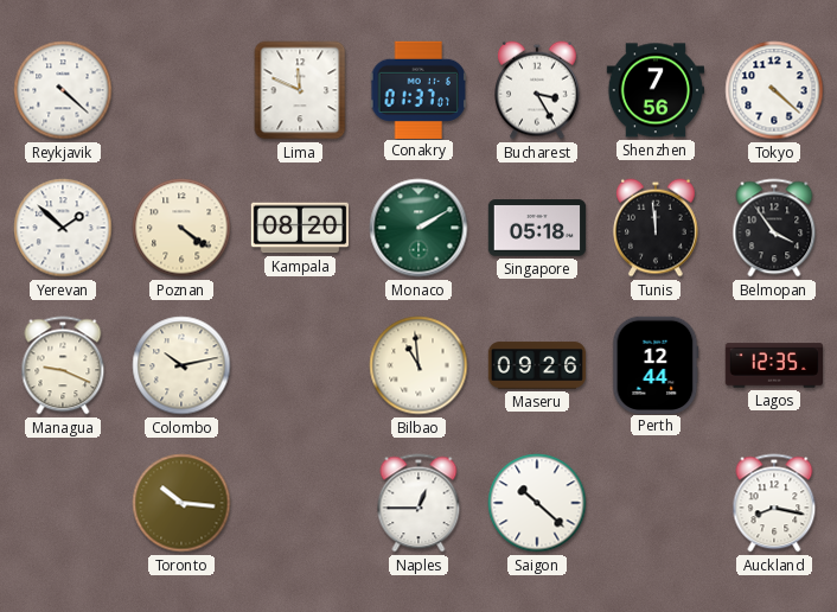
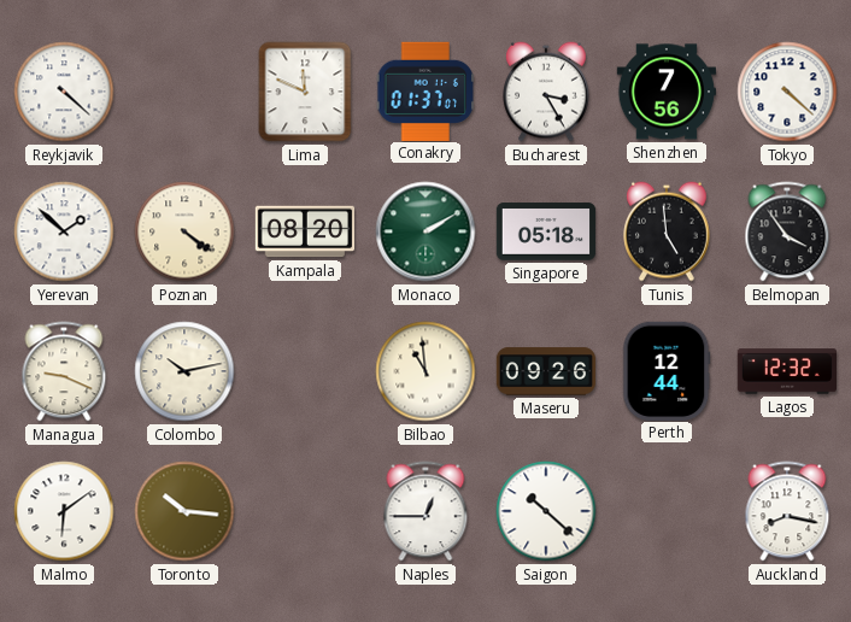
Tunis: 11:59 -> 4:59 (668, 231)
Lagos: 12:35 -> 12:32 (786, 371)
Malmo: none -> 6:09 (64, 511)
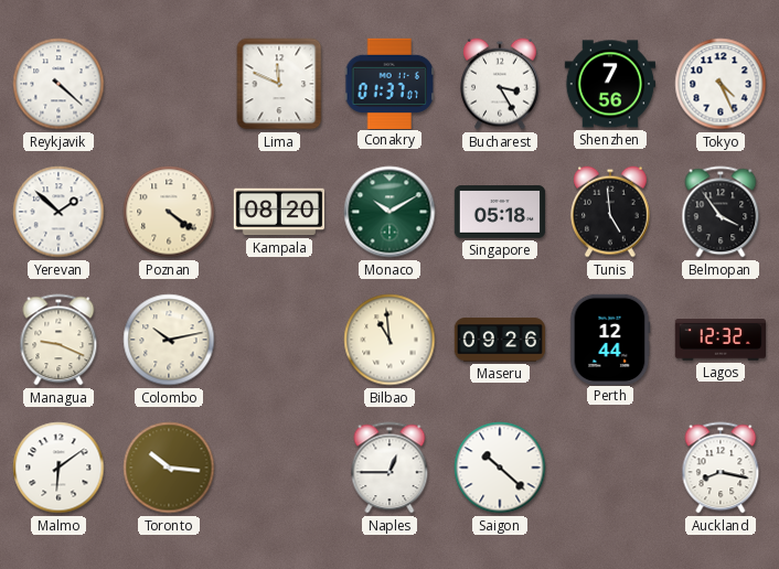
Tokyo: 4:22 -> 4:26 (721, 84)
Monaco: 2:10 -> 10:10 (390, 212)
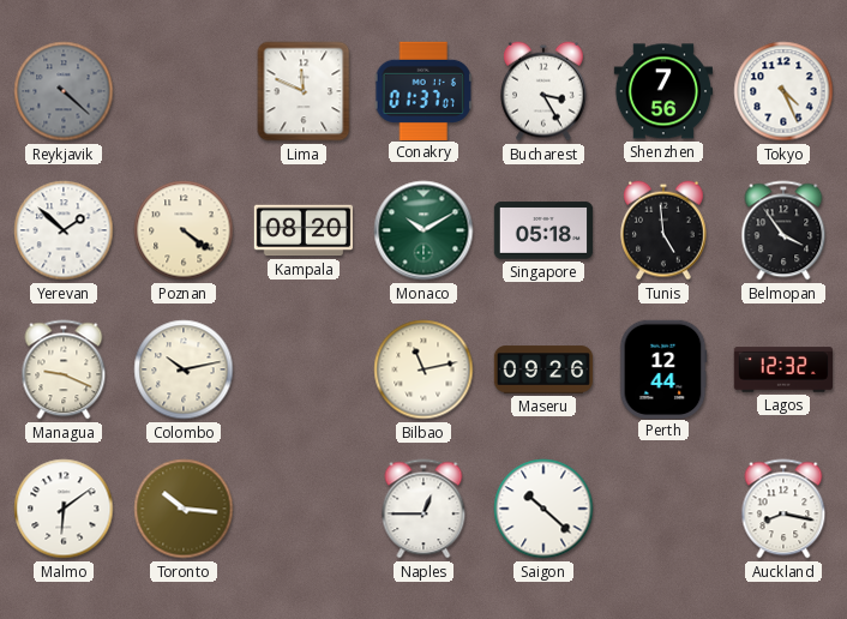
Reykjavik dial: white -> grey (64, 91)
Bilbao: 10:59 -> 11:13 (423, 369)
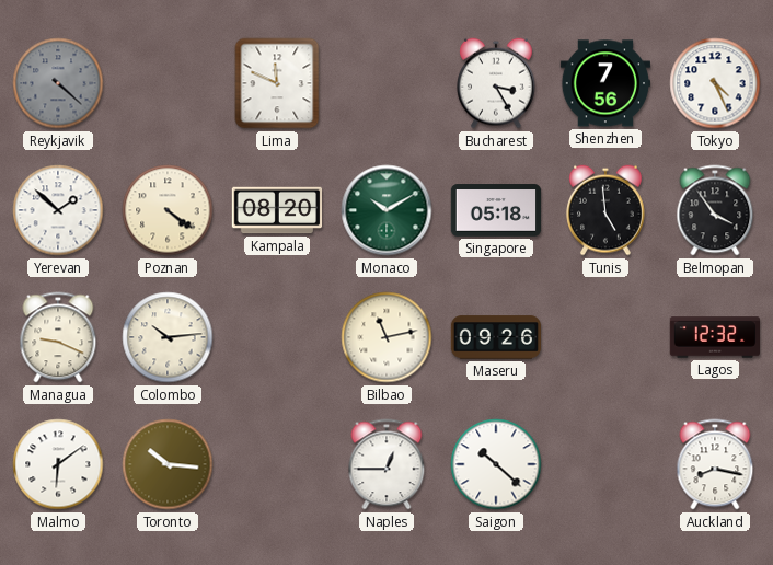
Conakry: 01:37 -> none (422, 90)
Colombo: 10:13 -> 10:14 (168, 337)
Perth: 12:44 -> none (663, 368)
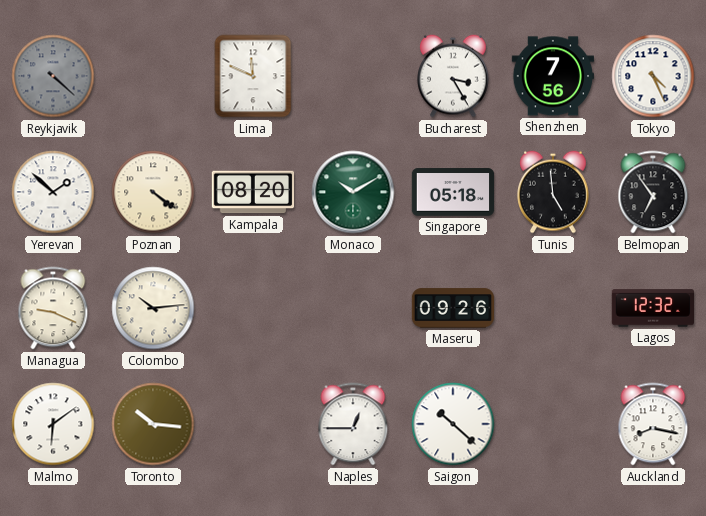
Belmopan: 3:54 -> 6:54 (653, 192)
Bilbao: 11:13 -> none (386, 337)
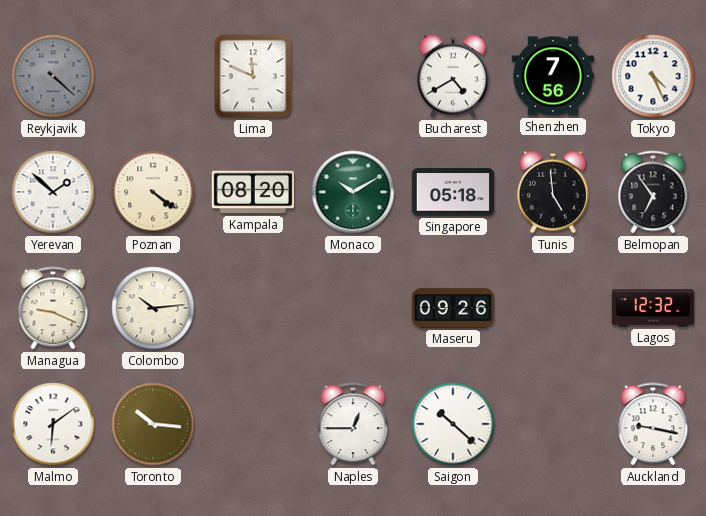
Bucharest: 3:25 -> 4:40 (454, 76)
Auckland: 8:17 -> 9:17 (653, 424)
